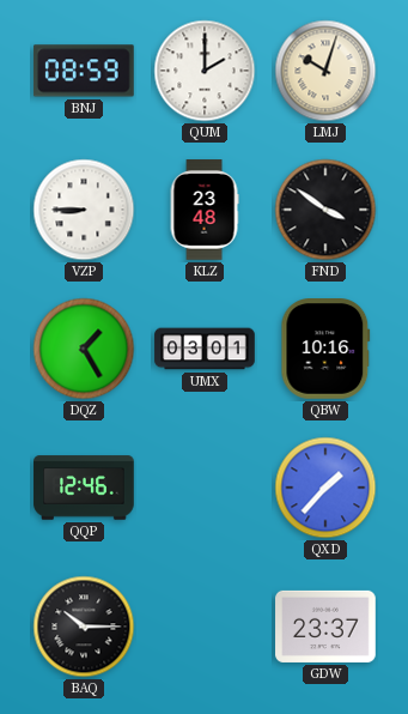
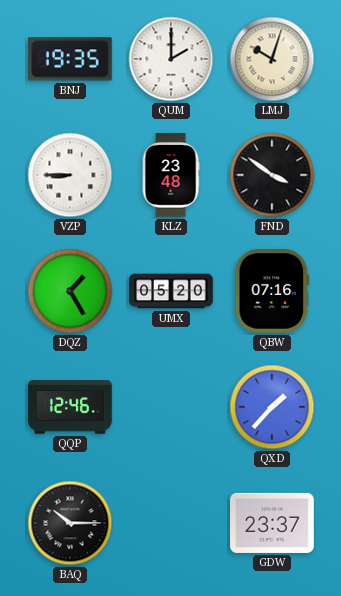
BNJ: 08:59 -> 19:35 (70, 59)
UMX: 03:01 -> 05:20 (171, 291)
QBW: 10:16 -> 07:16 (272, 292)
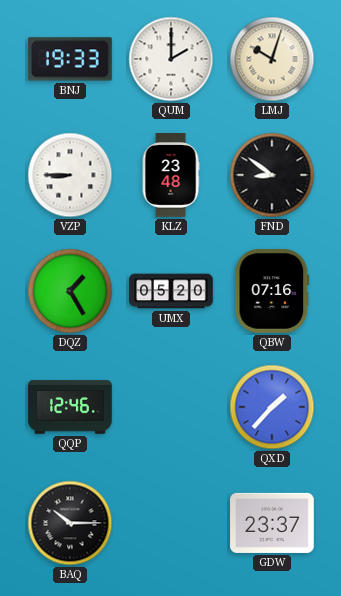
BNJ: 19:35 -> 19:33 (70, 59)
FND: 3:51 -> 8:51 (272, 175)
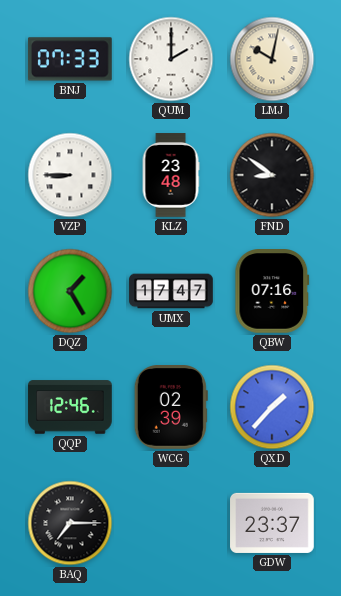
BNJ: 19:33 -> 07:33 (70, 59)
LMJ: 10:03 -> 10:02 (272, 59)
UMX: 05:20 -> 17:47 (171, 291)
WCG: none -> 02:39 (171, 408)
BAQ: 10:15 -> 7:15 (70, 523)
